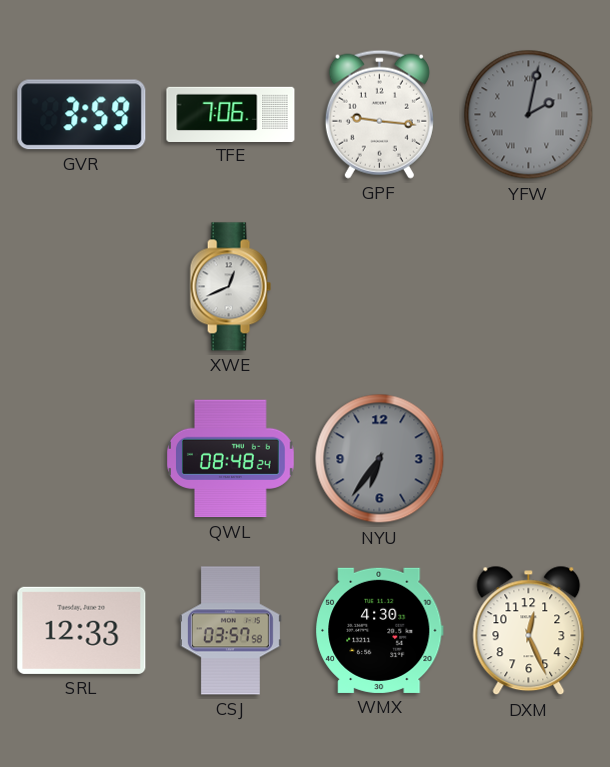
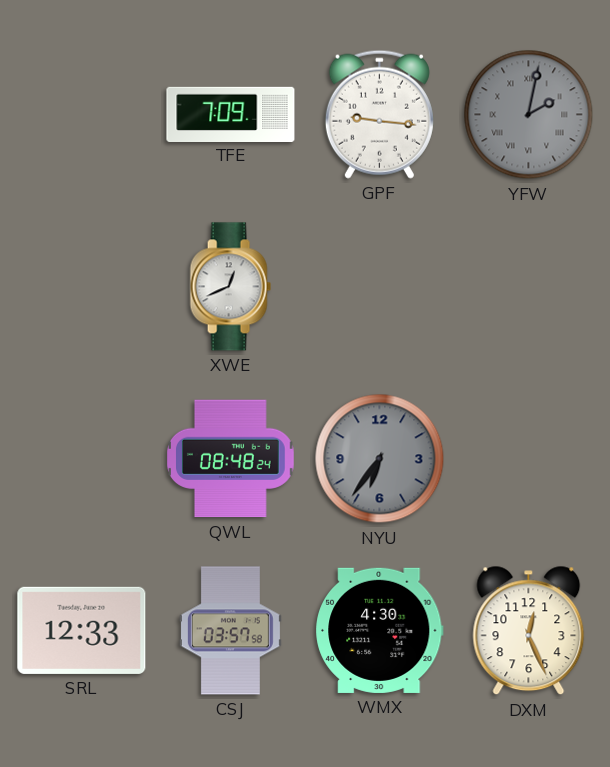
GVR: 3:59 -> none (82, 115)
TFE: 7:06 -> 7:09 (231, 114)
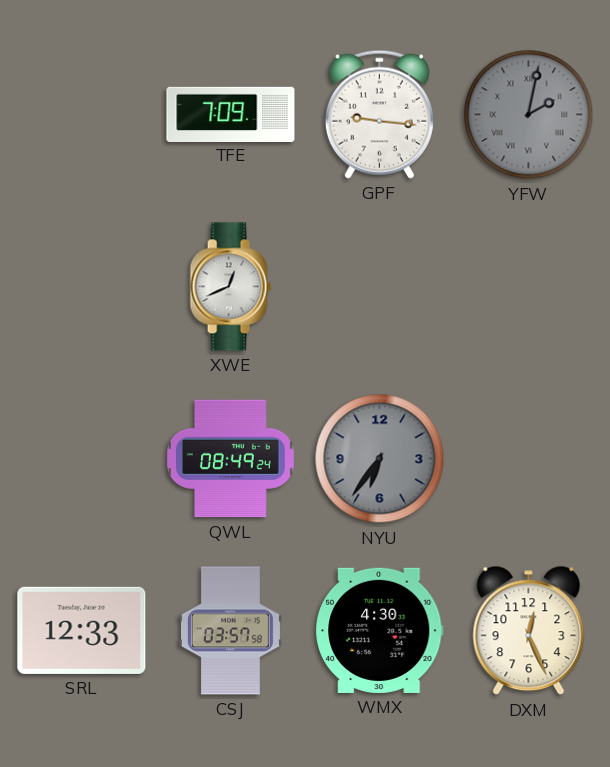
QWL: 08:48 -> 08:49 (231, 459)
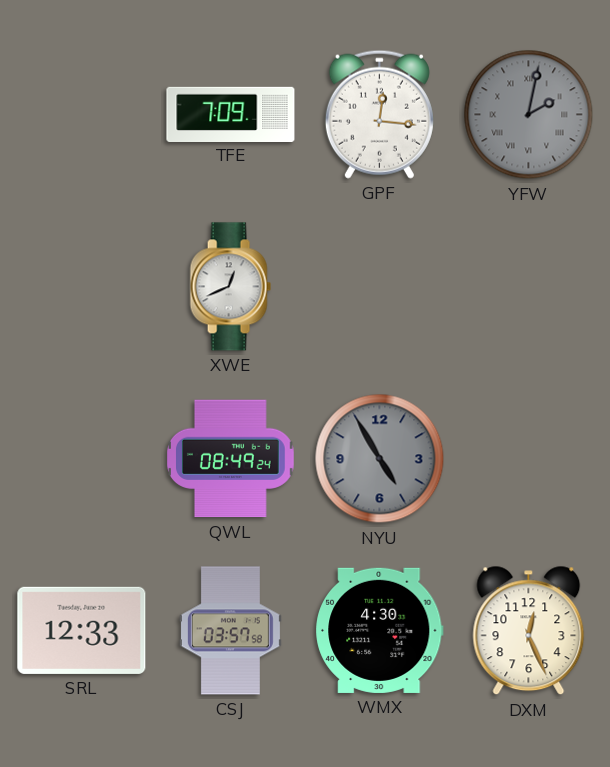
GPF: 9:16 -> 12:16 (379, 114)
NYU: 6:36 -> 4:55 (380, 459)
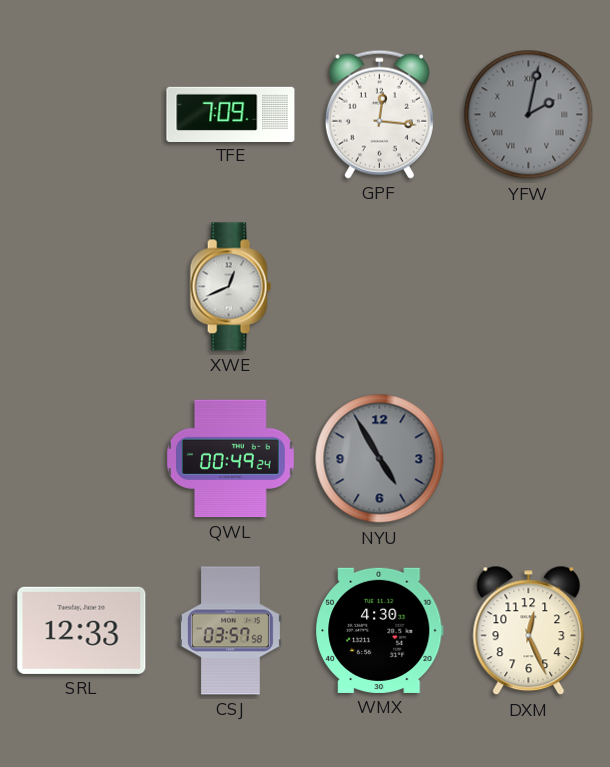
QWL: 08:49 -> 00:49 (231, 459)
